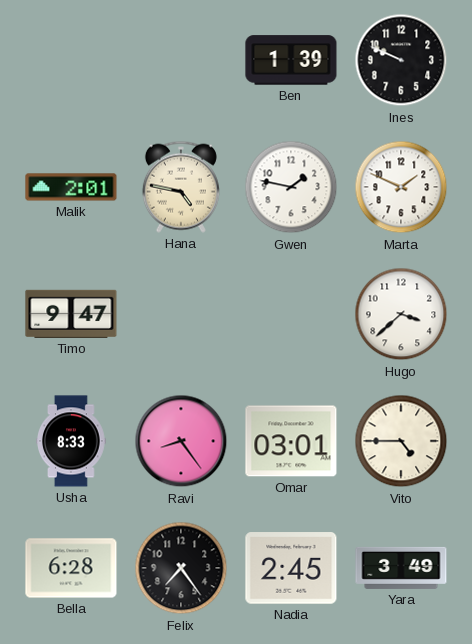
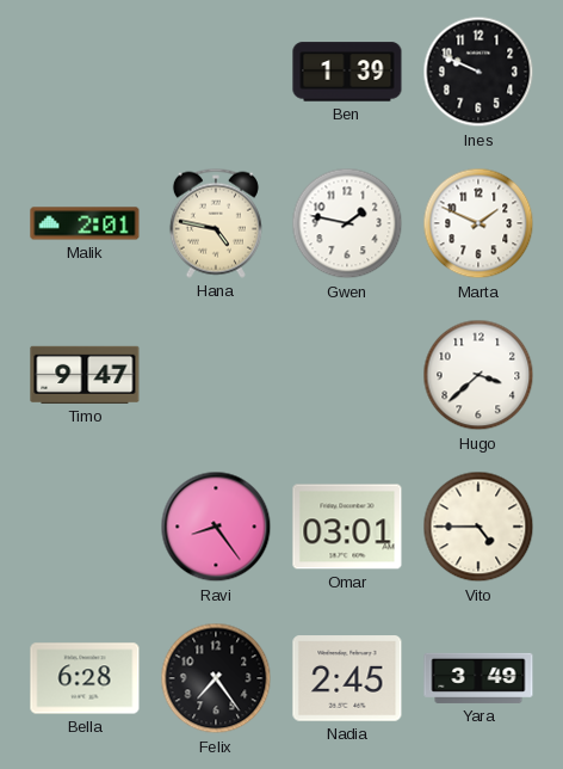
Usha: 8:33 -> none (71, 441)
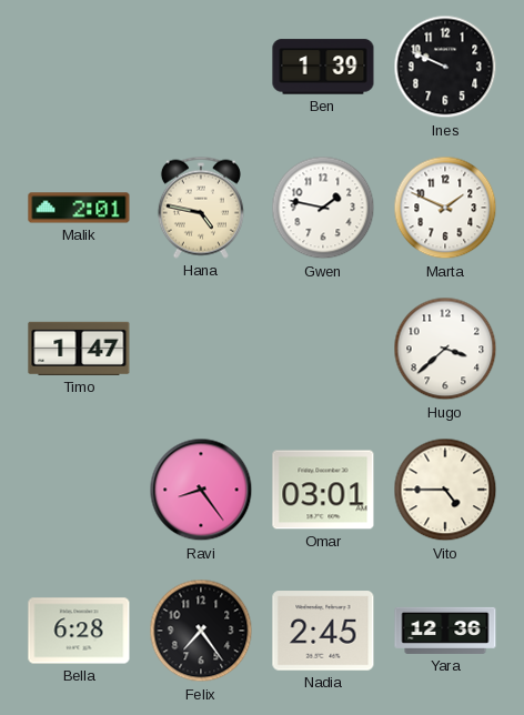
Timo: 9:47 -> 1:47 (79, 349)
Yara: 3:49 -> 12:36 (445, 631)
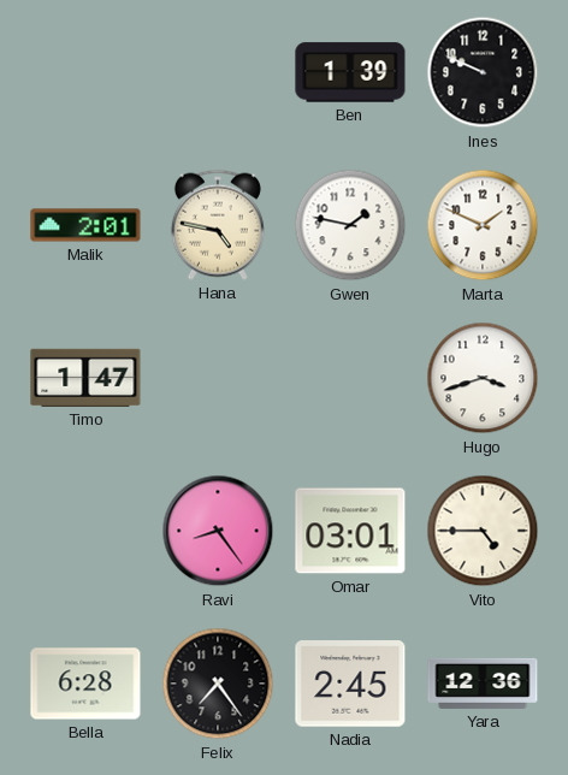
Hugo: 3:38 -> 3:42 (483, 378)
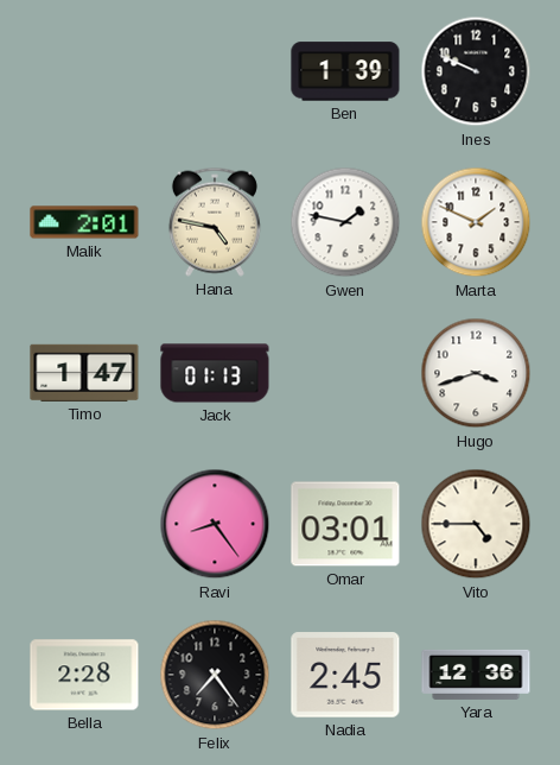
Jack: none -> 01:13 (215, 373)
Bella: 6:28 -> 2:28 (84, 675)
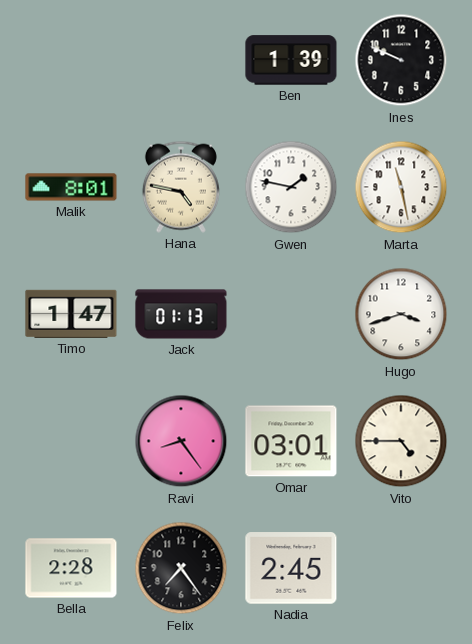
Malik: 2:01 -> 8:01 (71, 187)
Marta: 1:49 -> 11:28 (401, 187)
Yara: 12:36 -> none (476, 675)
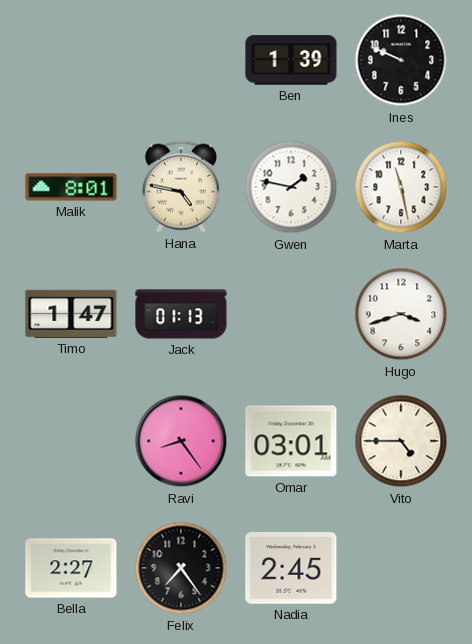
Bella: 2:28 -> 2:27 (71, 568)
